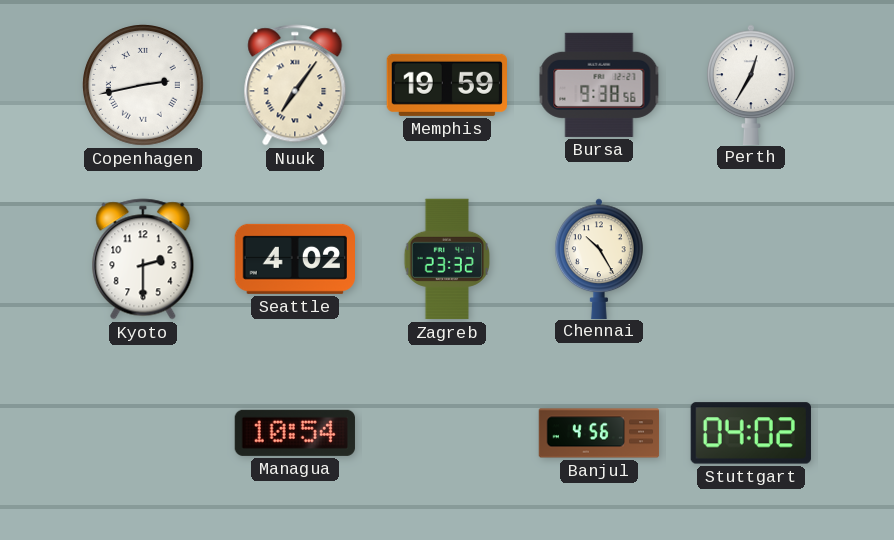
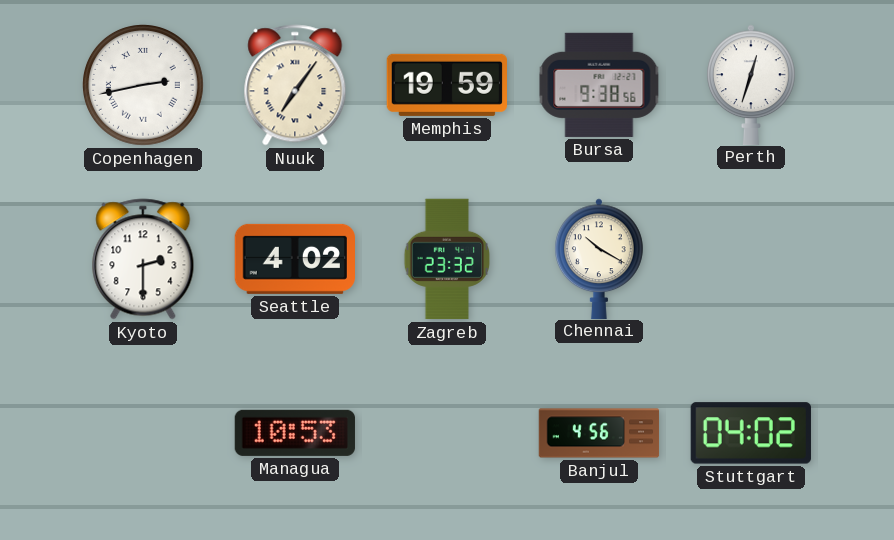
Perth: 12:35 -> 12:33 (752, 84)
Chennai: 10:25 -> 10:20 (600, 258)
Managua: 10:54 -> 10:53 (295, 433)
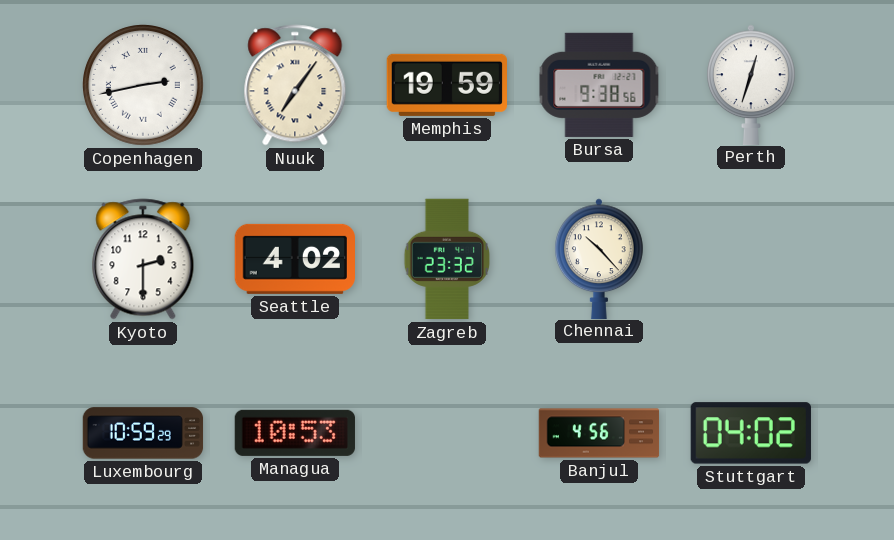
Chennai: 10:20 -> 10:23 (600, 258)
Luxembourg: none -> 10:59 (143, 433)
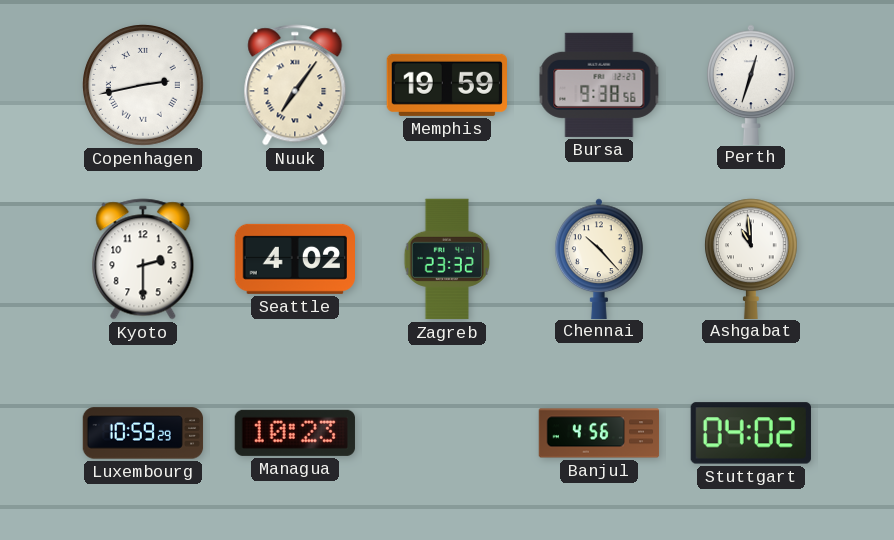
Ashgabat: none -> 10:59 (751, 258)
Managua: 10:53 -> 10:23 (295, 433)
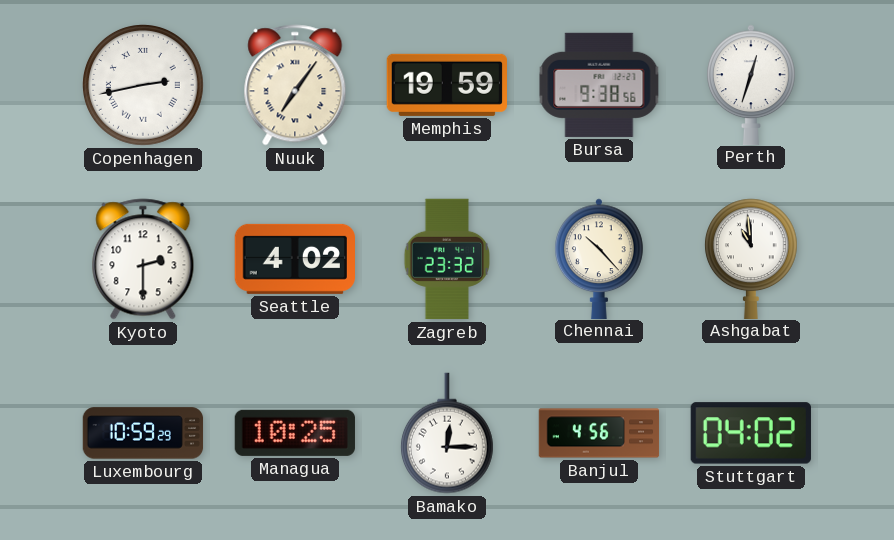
Managua: 10:23 -> 10:25 (295, 433)
Bamako: none -> 12:15 (447, 433)
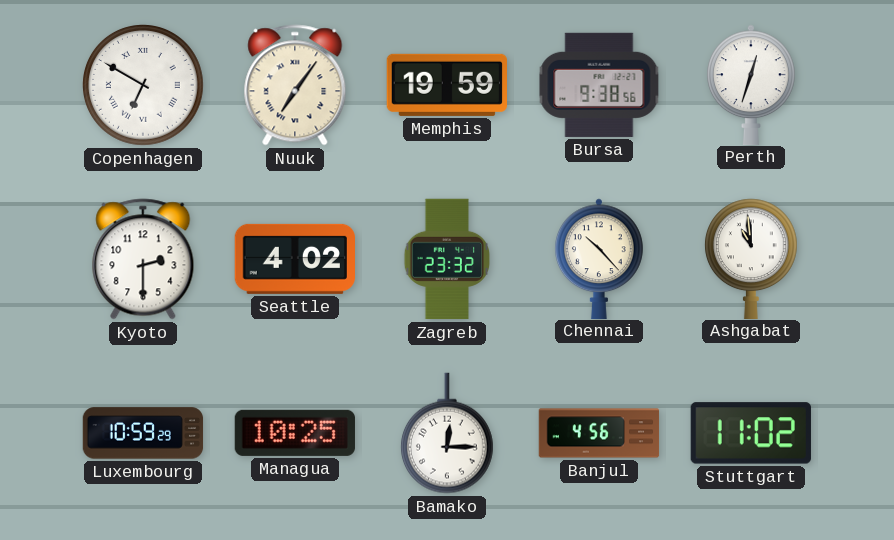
Copenhagen: 2:43 -> 6:50 (144, 86)
Stuttgart: 04:02 -> 11:02 (751, 433)
